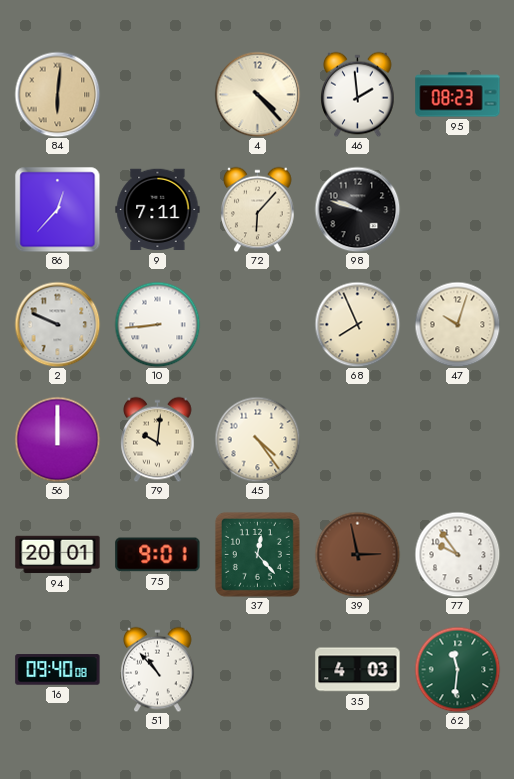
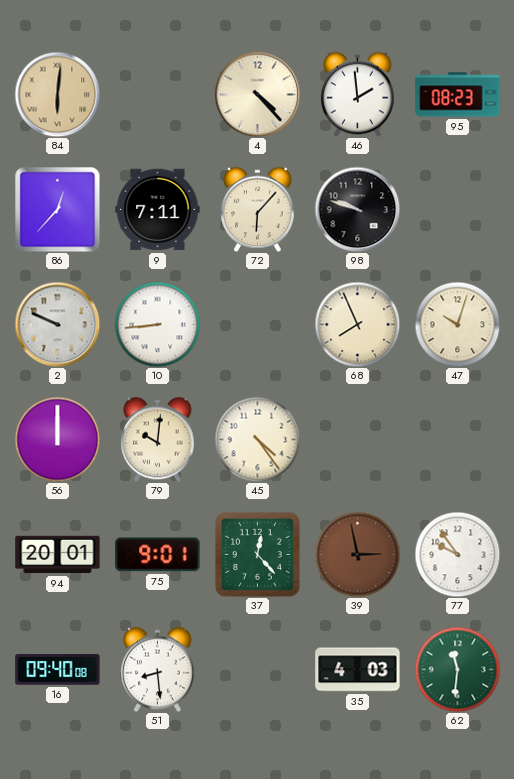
51: 10:53 -> 8:29 (158, 669)
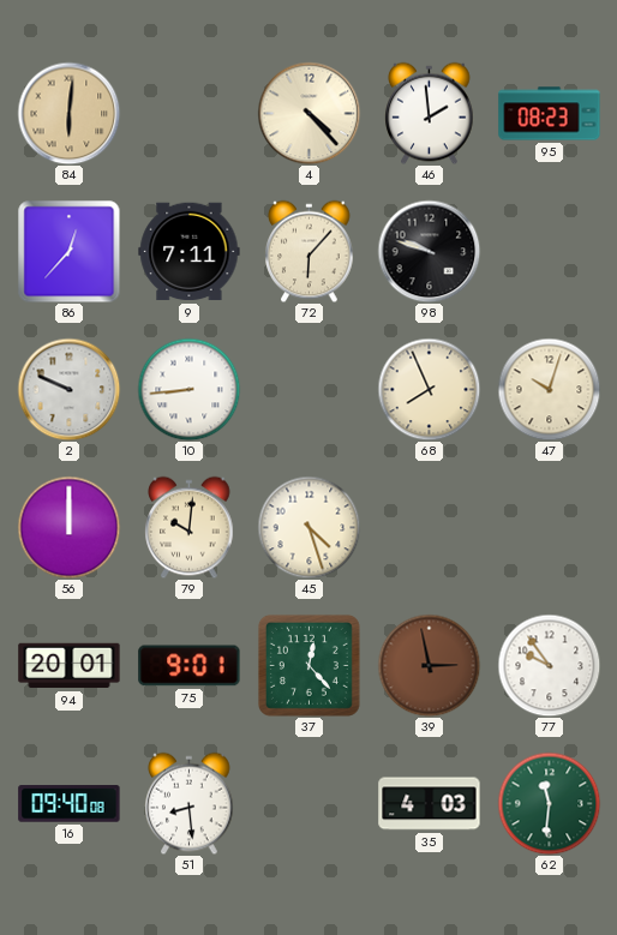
45: 4:24 -> 4:27 (308, 527)
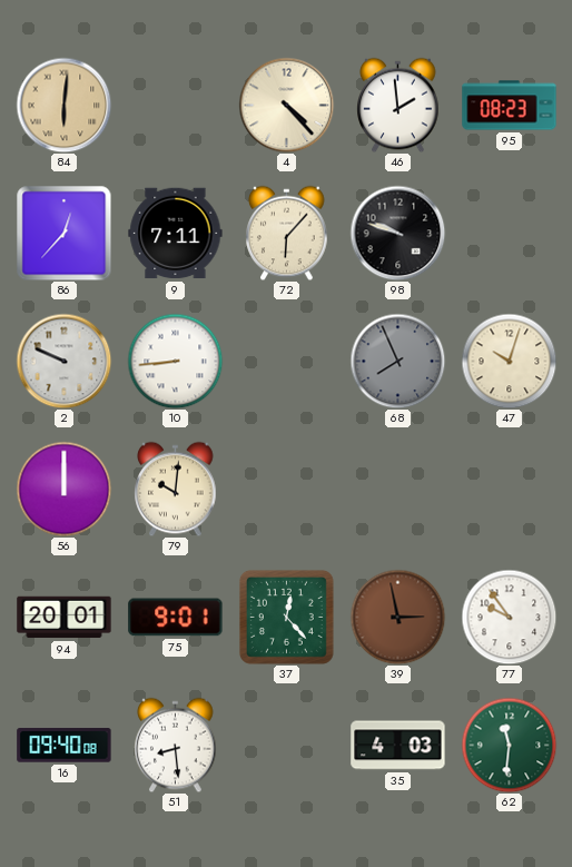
68 dial: cream -> grey (397, 361)
45: 4:27 -> none (308, 527)
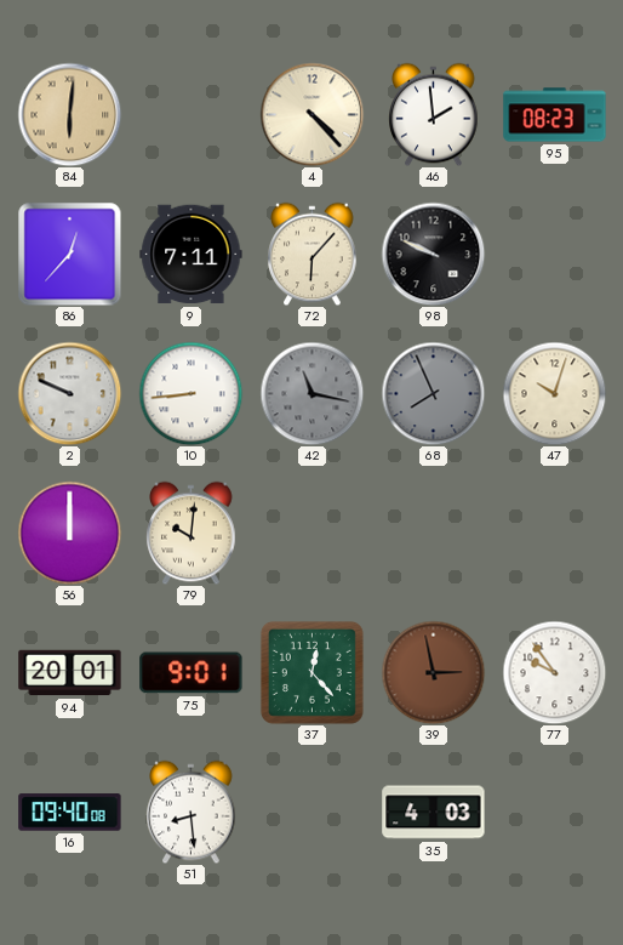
98: 9:48 -> 9:49 (433, 254)
42: none -> 11:17 (311, 393)
62: 11:31 -> none (509, 745)
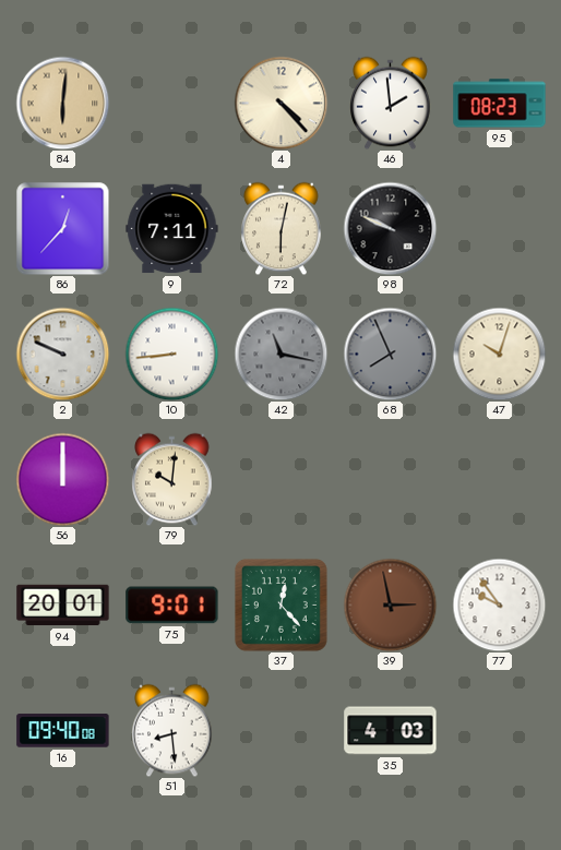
72: 6:07 -> 6:02 (282, 228)
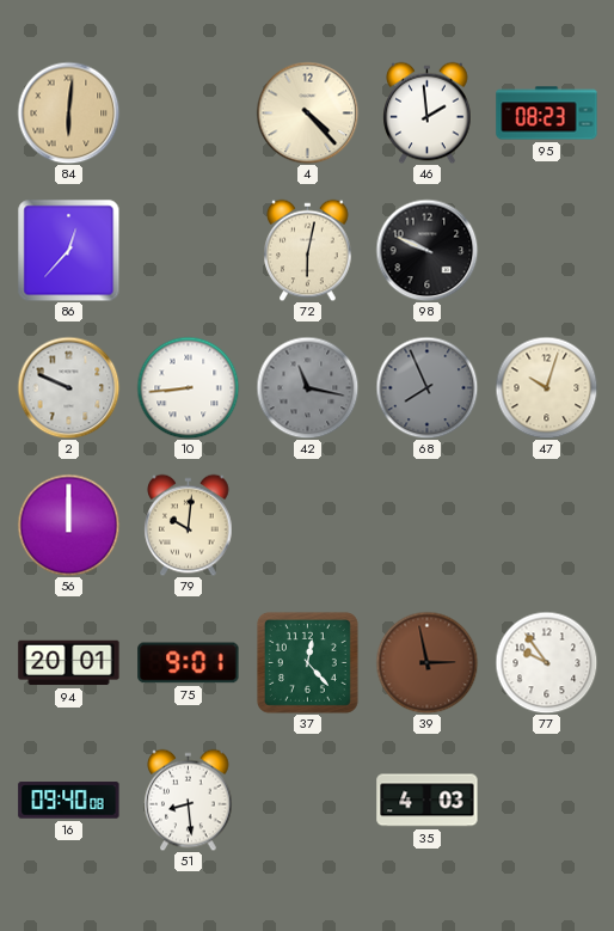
9: 7:11 -> none (172, 229)
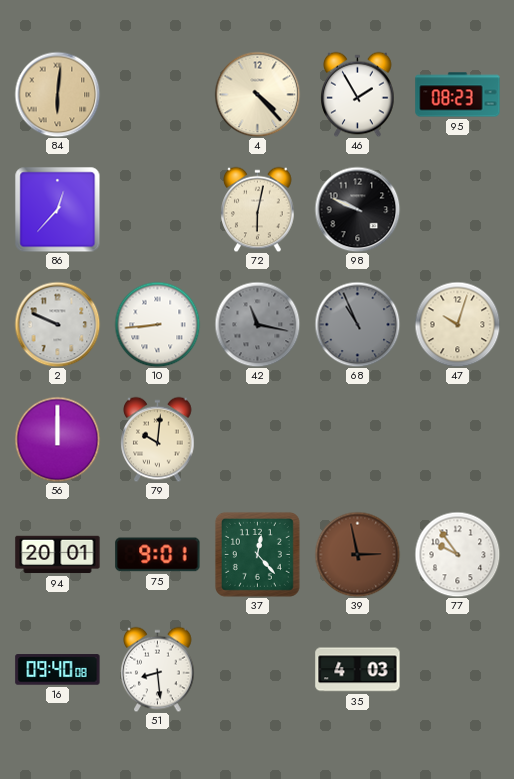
46: 1:59 -> 1:55 (358, 94)
68: 7:56 -> 10:56 (357, 324)
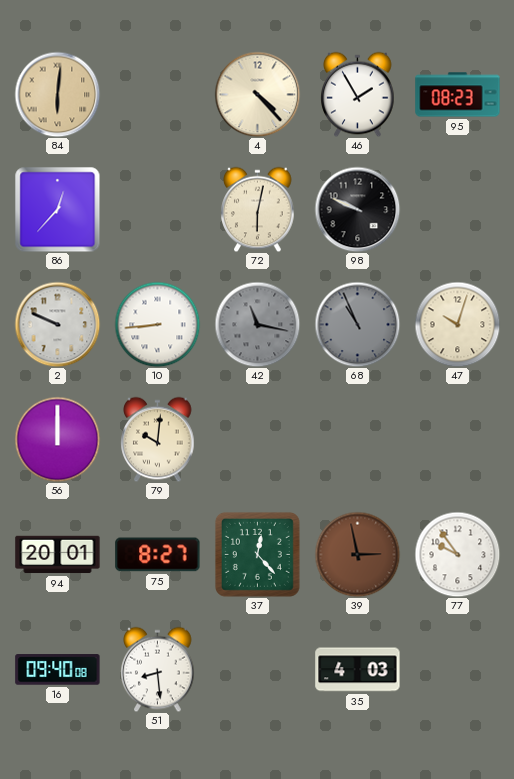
75: 9:01 -> 8:27 (158, 555)
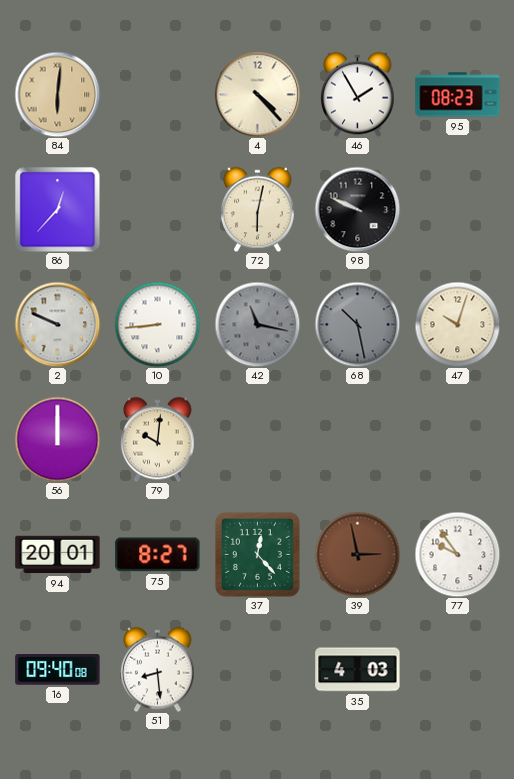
68: 10:56 -> 10:28 (357, 324)
